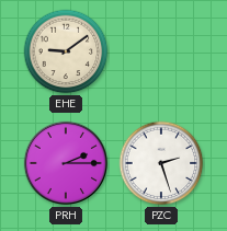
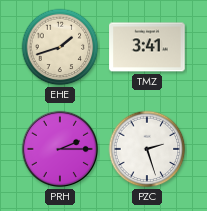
EHE: 9:09 -> 1:42 (60, 47)
TMZ: none -> 3:41 (147, 47)
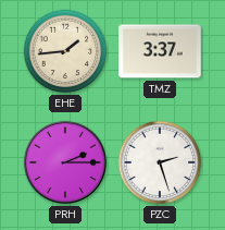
EHE: 1:42 -> 1:44 (65, 51)
TMZ: 3:41 -> 3:37 (160, 51)
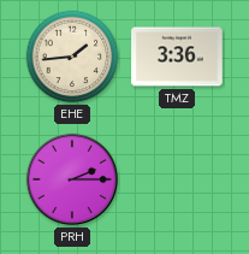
TMZ: 3:37 -> 3:36 (177, 57)
PZC: 2:27 -> none (160, 162)
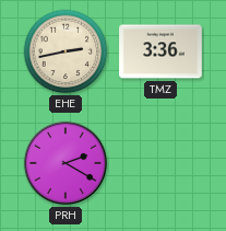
EHE: 1:44 -> 2:43 (66, 51)
PRH: 2:15 -> 2:20 (66, 163)
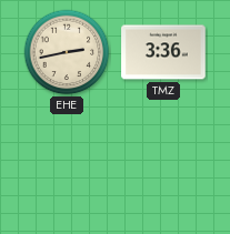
PRH: 2:20 -> none (66, 163)
